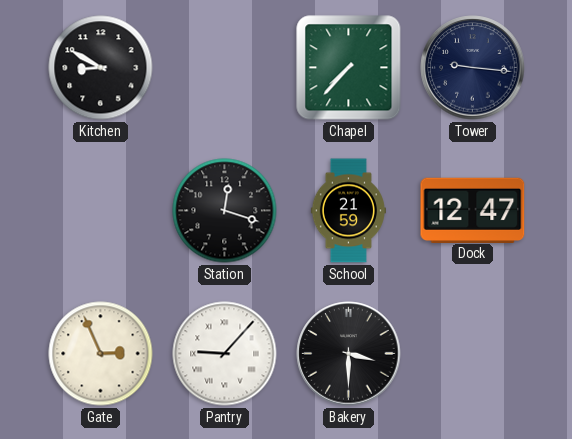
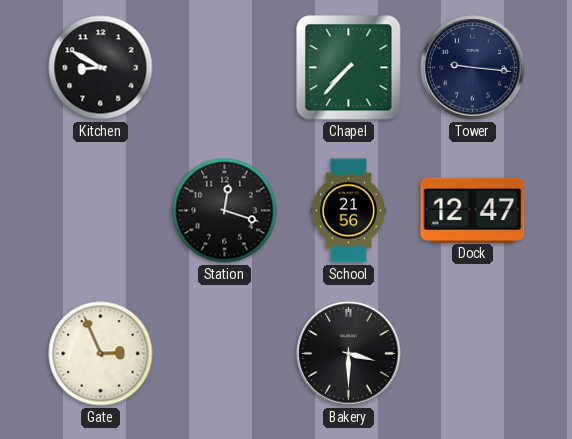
School: 21:59 -> 21:56 (348, 211)
Pantry: 9:07 -> none (225, 354)
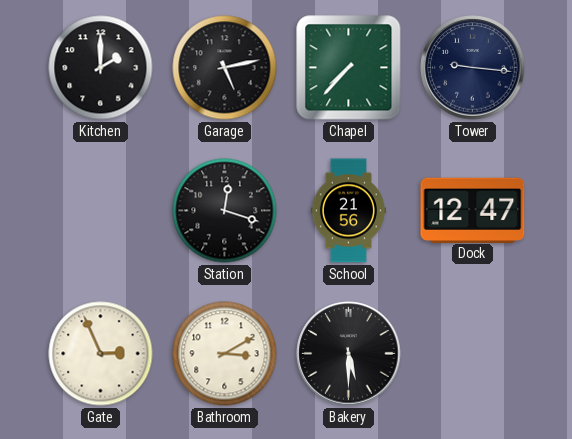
Kitchen: 8:50 -> 2:00 (101, 68)
Garage: none -> 5:13 (225, 68)
Bathroom: none -> 3:10 (225, 354)
Bakery: 3:30 -> 5:30 (349, 354)
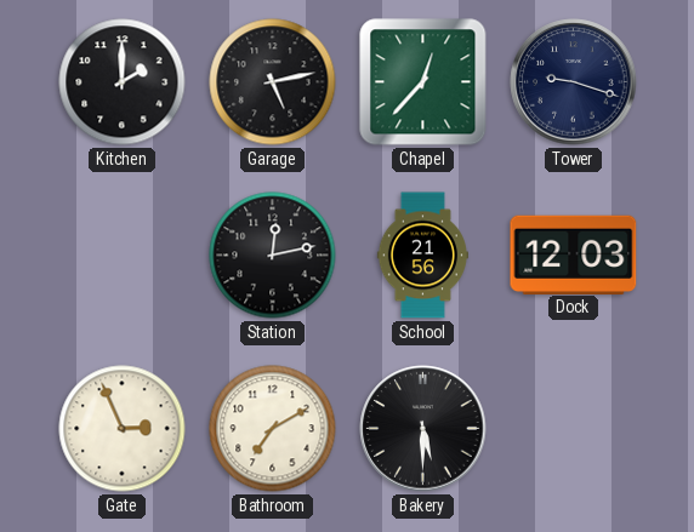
Chapel: 7:37 -> 12:37 (423, 82)
Tower: 9:16 -> 9:18 (574, 82)
Station: 12:18 -> 12:13 (273, 256)
Dock: 12:47 -> 12:03 (574, 254)
Bathroom: 3:10 -> 7:10 (273, 429)
